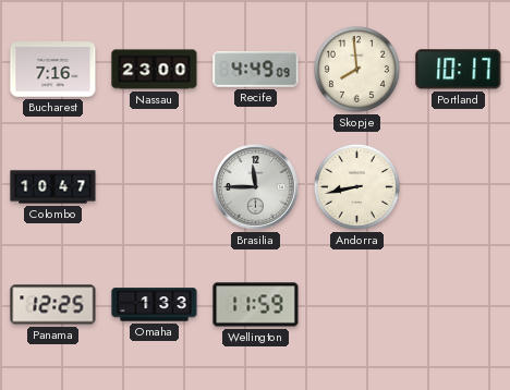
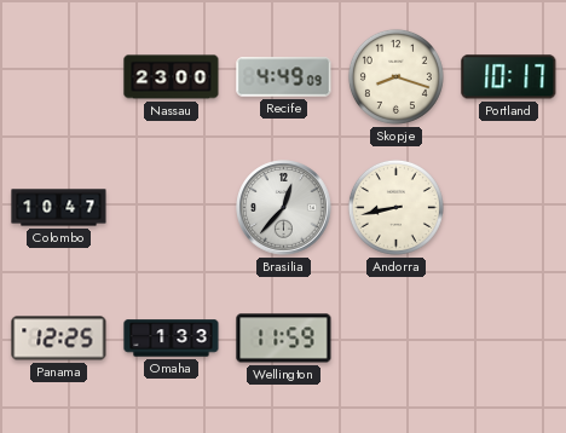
Bucharest: 7:16 -> none (53, 70)
Skopje: 7:59 -> 8:18 (395, 76)
Brasilia: 11:45 -> 12:37 (284, 208)
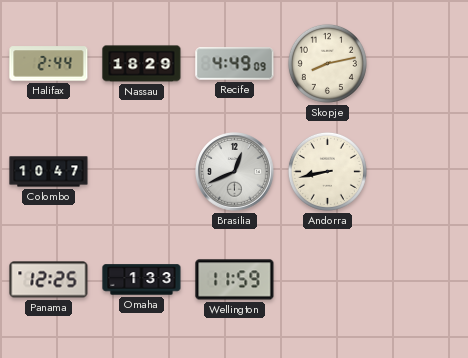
Halifax: none -> 2:44 (49, 64)
Nassau: 23:00 -> 18:29 (142, 64)
Skopje: 8:18 -> 8:13 (327, 63)
Portland: 10:17 -> none (509, 77)
Brasilia: 12:37 -> 12:41 (235, 172)
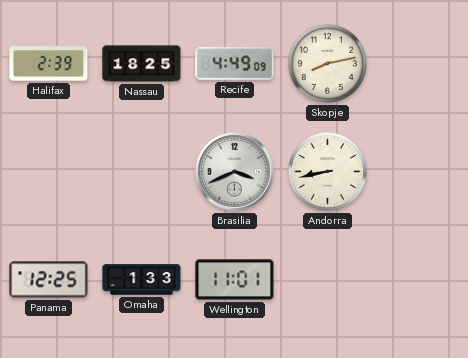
Halifax: 2:44 -> 2:39 (49, 64)
Nassau: 18:29 -> 18:25 (142, 64)
Colombo: 10:47 -> none (49, 172)
Brasilia: 12:41 -> 3:41 (235, 172)
Wellington: 11:59 -> 11:01 (235, 280)
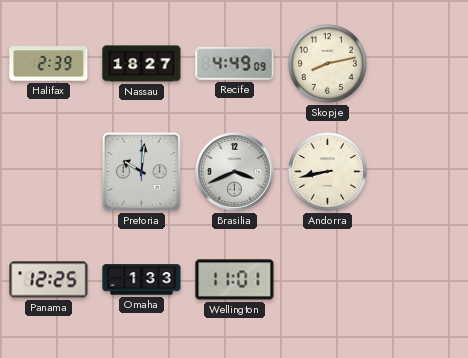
Nassau: 18:25 -> 18:27 (142, 64)
Pretoria: none -> 10:01 (141, 171)
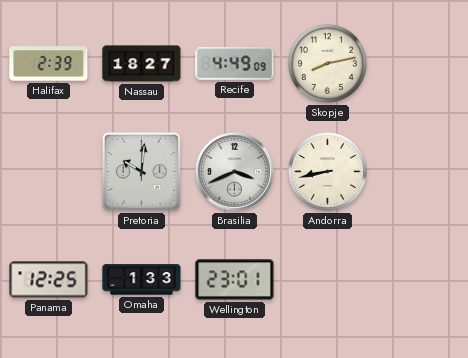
Wellington: 11:01 -> 23:01 (235, 280)
